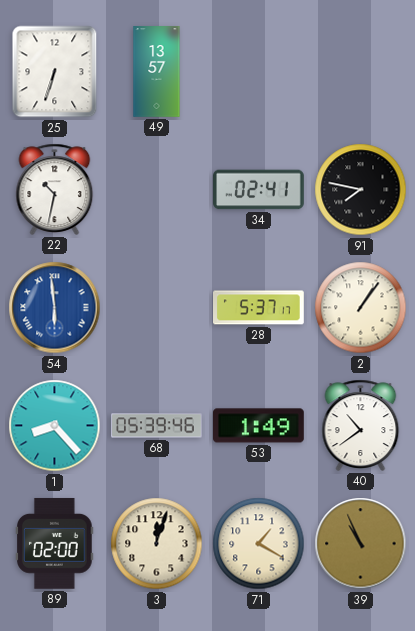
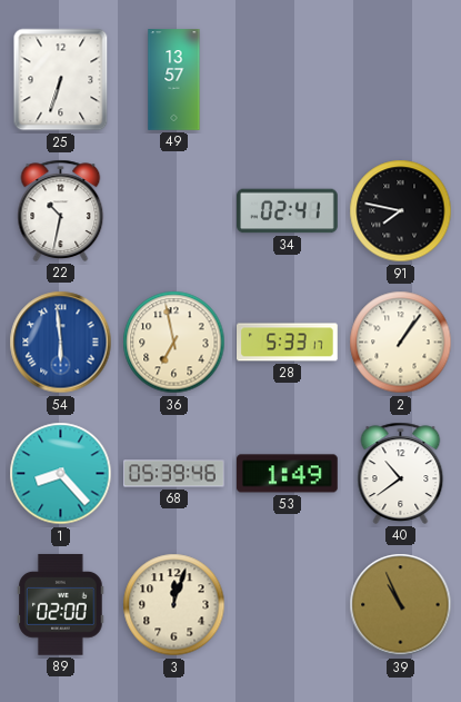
36: none -> 6:58 (174, 343)
28: 5:37 -> 5:33 (288, 343)
71: 1:20 -> none (259, 544)
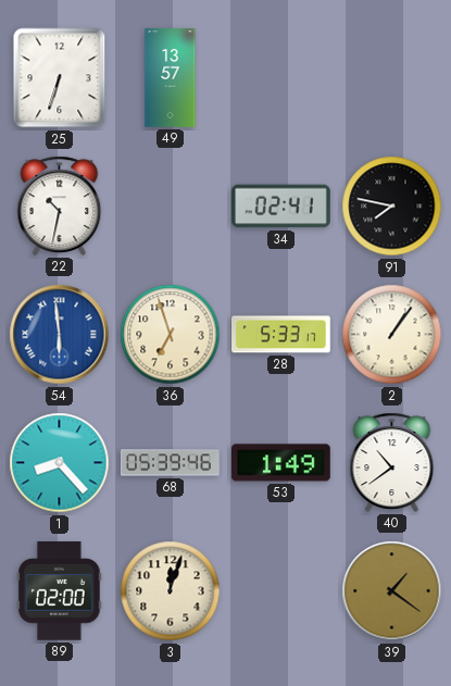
36: 6:58 -> 6:57 (171, 335)
39: 10:56 -> 1:21 (392, 591)
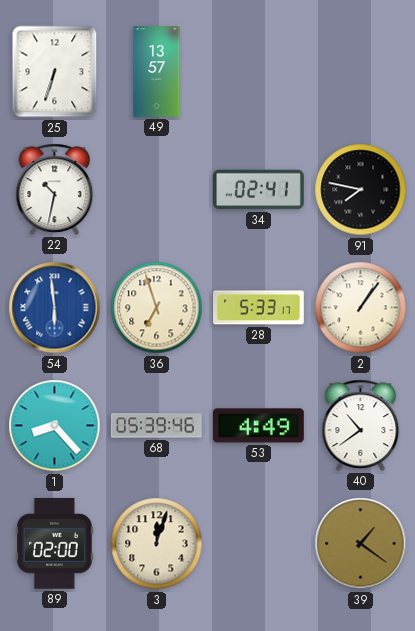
53: 1:49 -> 4:49 (259, 426)
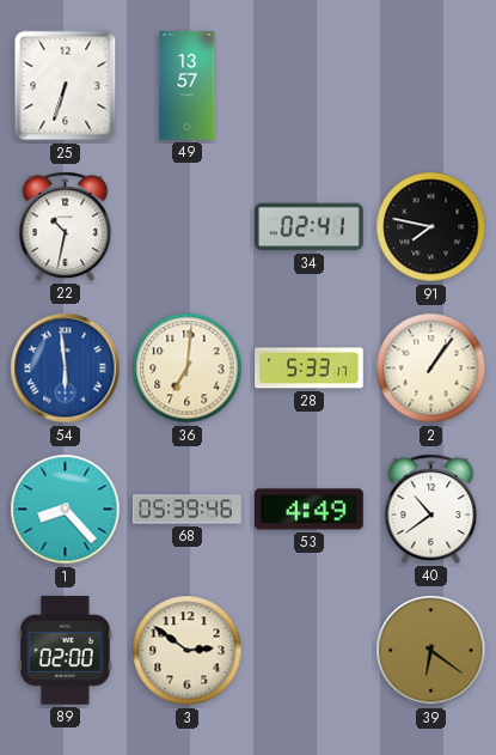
36: 6:57 -> 7:01 (188, 369)
3: 12:03 -> 2:51 (188, 651)
39: 1:21 -> 6:21 (431, 651)
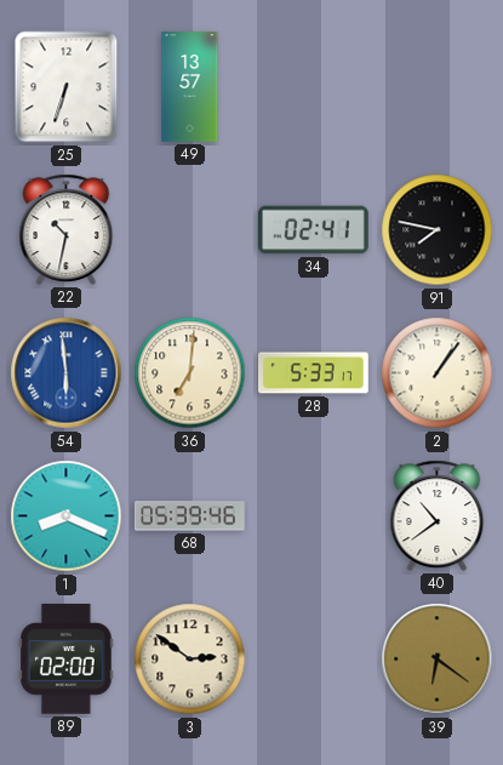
1: 8:23 -> 8:19 (67, 516)
53: 4:49 -> none (310, 510)
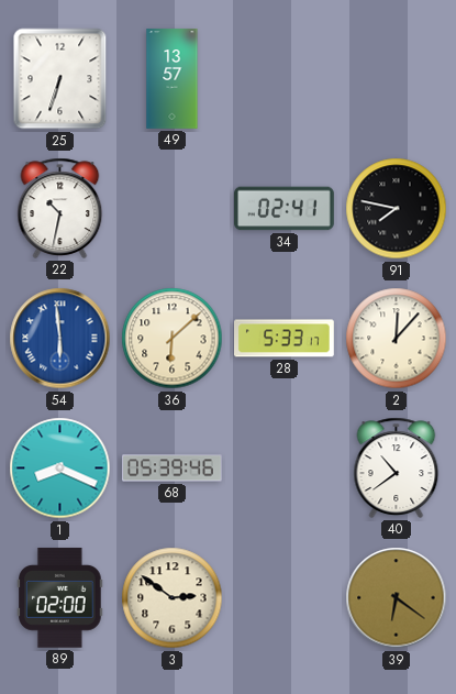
36: 7:01 -> 6:08 (173, 339)
2: 1:06 -> 12:07 (397, 339)
